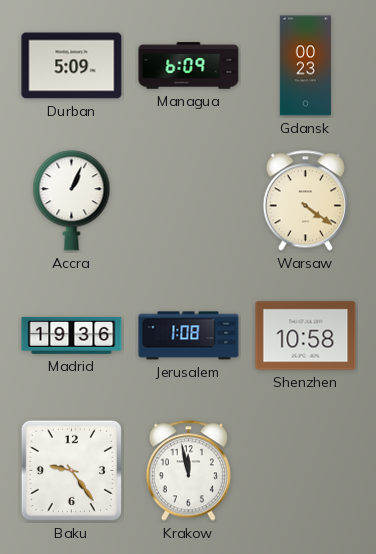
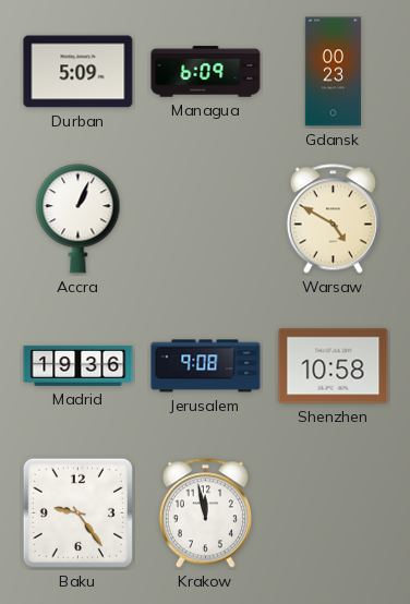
Warsaw: 4:21 -> 4:50 (333, 219)
Jerusalem: 1:08 -> 9:08 (206, 366)
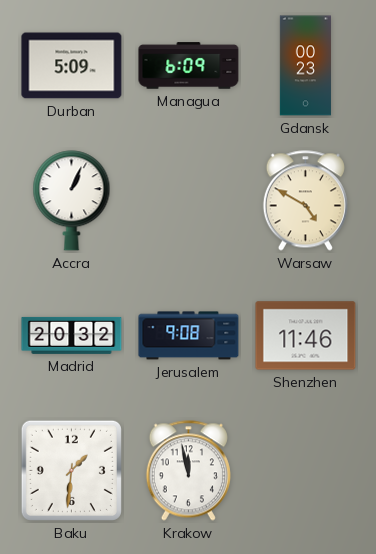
Madrid: 19:36 -> 20:32 (72, 335)
Shenzhen: 10:58 -> 11:46 (306, 336)
Baku: 9:24 -> 1:31 (71, 470)
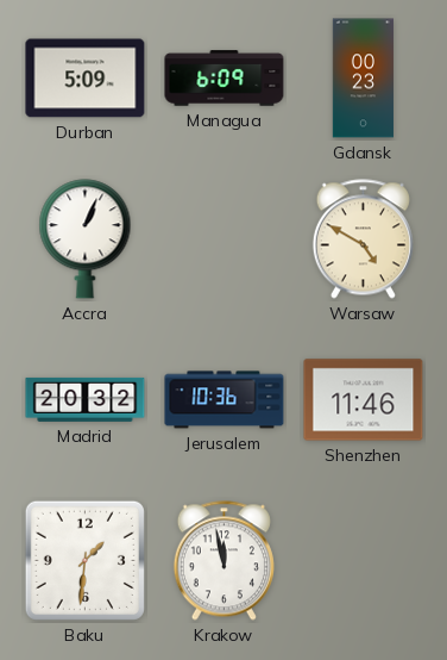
Jerusalem: 9:08 -> 10:36 (225, 400)
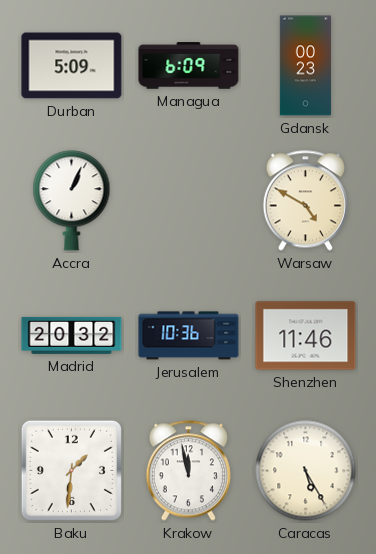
Caracas: none -> 5:25 (306, 471)
